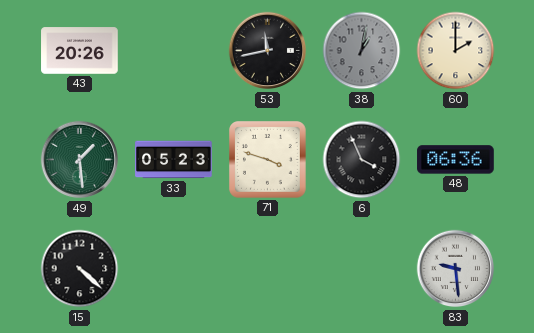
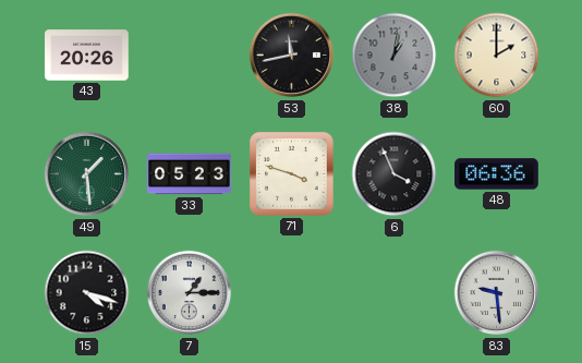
15: 4:22 -> 4:18 (87, 293)
7: none -> 1:15 (190, 293)
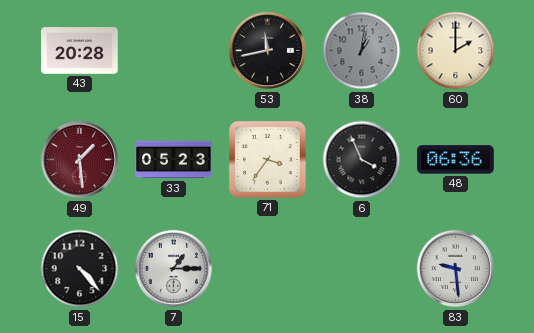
43: 20:26 -> 20:28 (80, 51)
49 dial: green -> burgundy (80, 160)
71: 3:48 -> 3:36 (268, 160)
15: 4:18 -> 4:23 (80, 269)
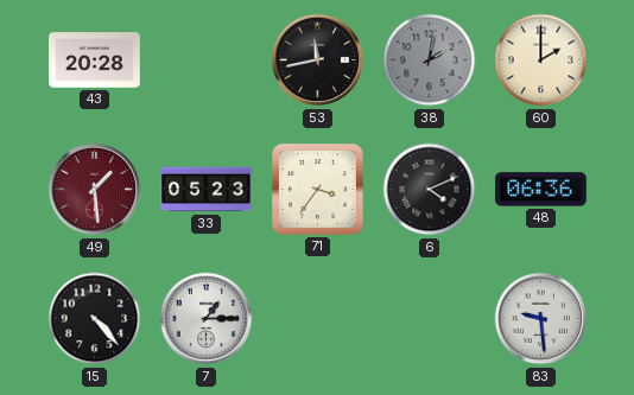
38: 1:02 -> 2:02 (430, 60)
6: 3:56 -> 4:11 (430, 190)
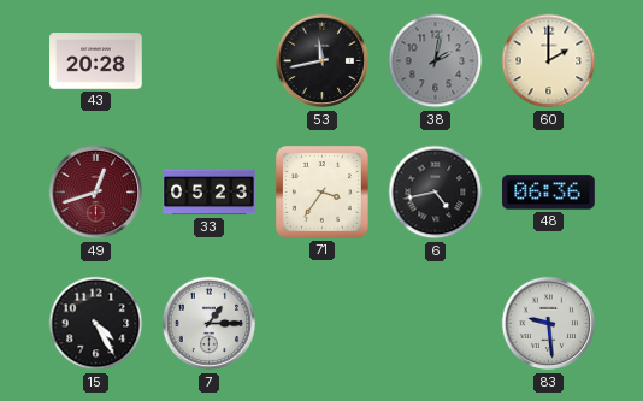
49: 1:29 -> 12:42 (96, 193)
6: 4:11 -> 4:43 (436, 193)
15: 4:23 -> 4:25 (96, 324)
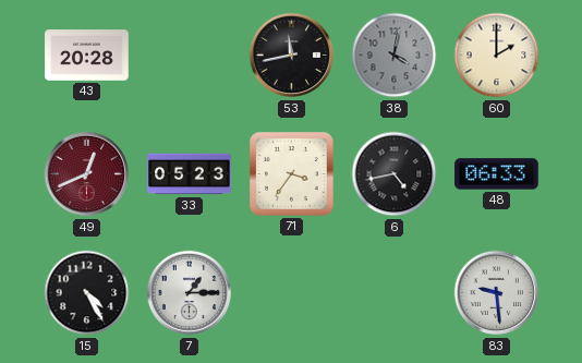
38: 2:02 -> 4:02 (395, 56)
49: 12:42 -> 12:41 (87, 174)
48: 06:36 -> 06:33 (497, 174)
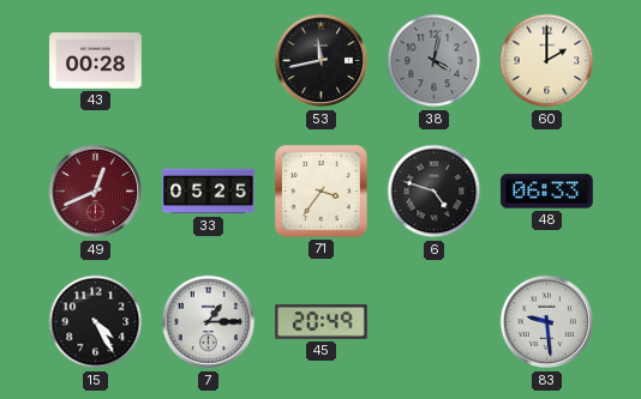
43: 20:28 -> 00:28 (96, 61)
33: 05:23 -> 05:25 (209, 192)
6: 4:43 -> 4:48 (435, 192)
45: none -> 20:49 (322, 321)
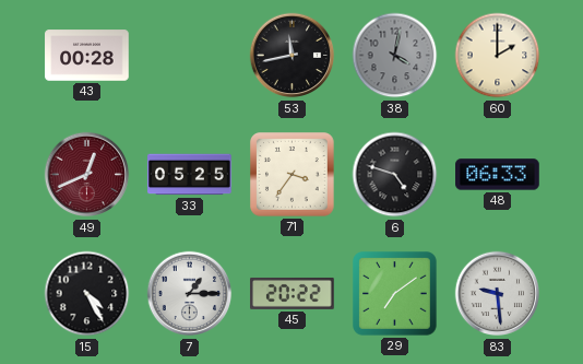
45: 20:49 -> 20:22 (293, 293)
29: none -> 7:09 (395, 294)
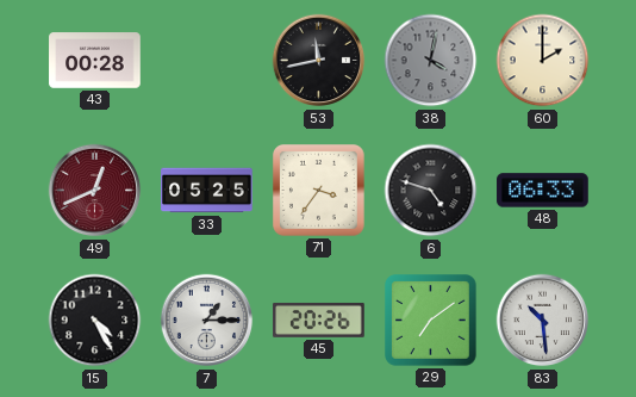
45: 20:22 -> 20:26 (319, 320)
83: 9:29 -> 10:29 (543, 321)
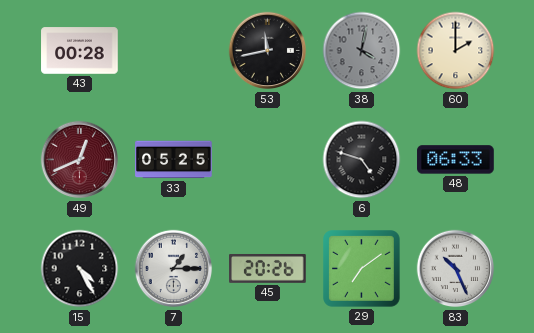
71: 3:36 -> none (319, 191)
83: 10:29 -> 10:26 (456, 269)
